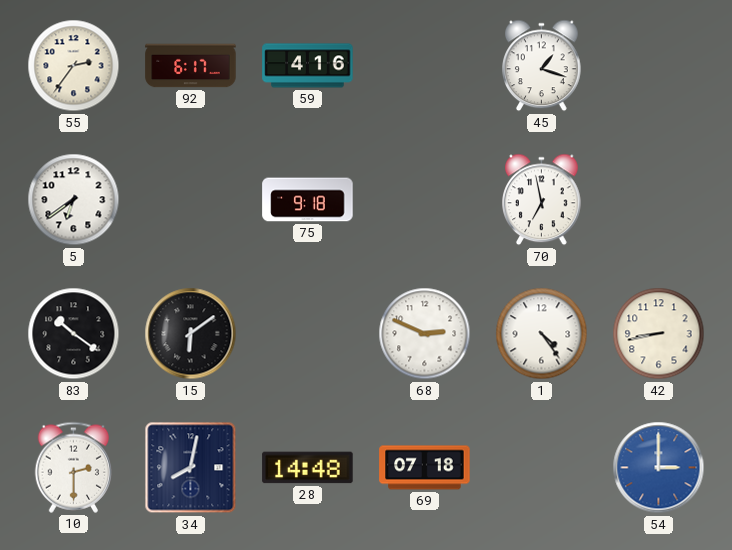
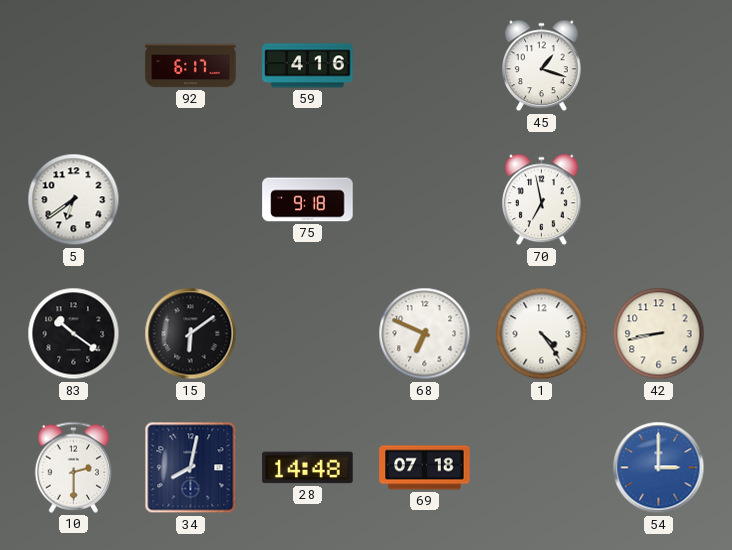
55: 2:36 -> none (74, 66)
68: 2:49 -> 6:49 (425, 334)
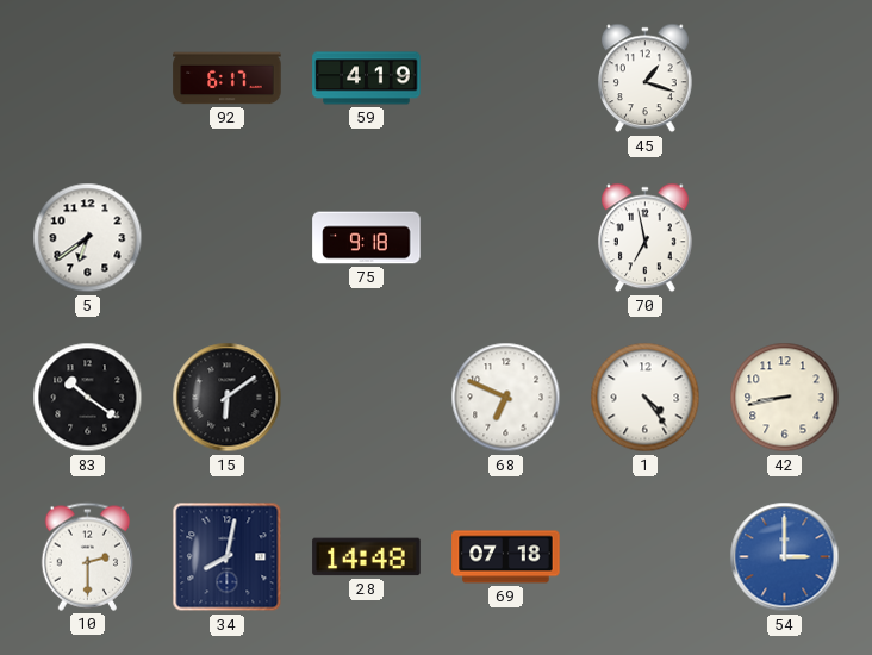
59: 4:16 -> 4:19 (367, 79)
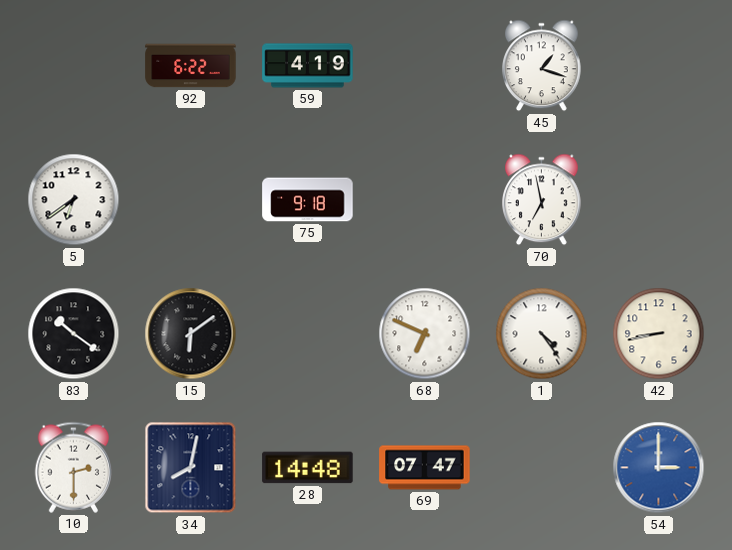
92: 6:17 -> 6:22 (191, 66)
69: 07:18 -> 07:47 (425, 468)
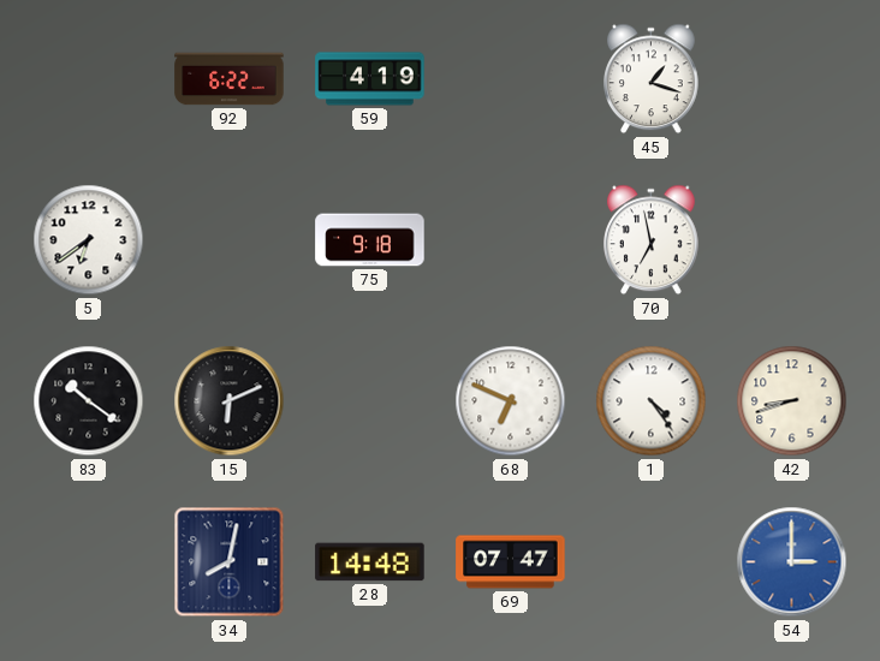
15: 6:09 -> 6:11 (230, 401)
42: 8:43 -> 8:42 (792, 401)
10: 2:30 -> none (74, 467)
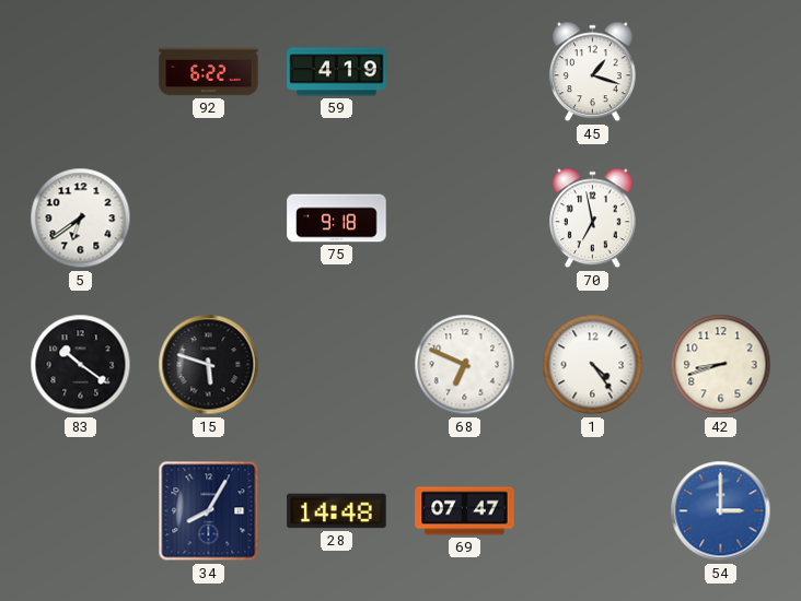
15: 6:11 -> 5:48 (209, 365)
34: 8:02 -> 8:05 (209, 511)
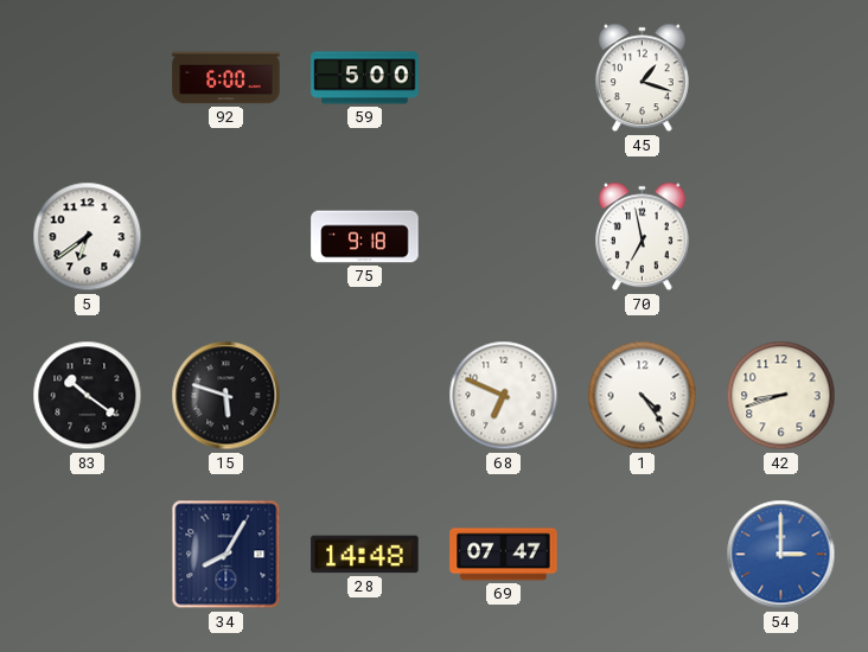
92: 6:22 -> 6:00 (226, 78)
59: 4:19 -> 5:00 (365, 78)
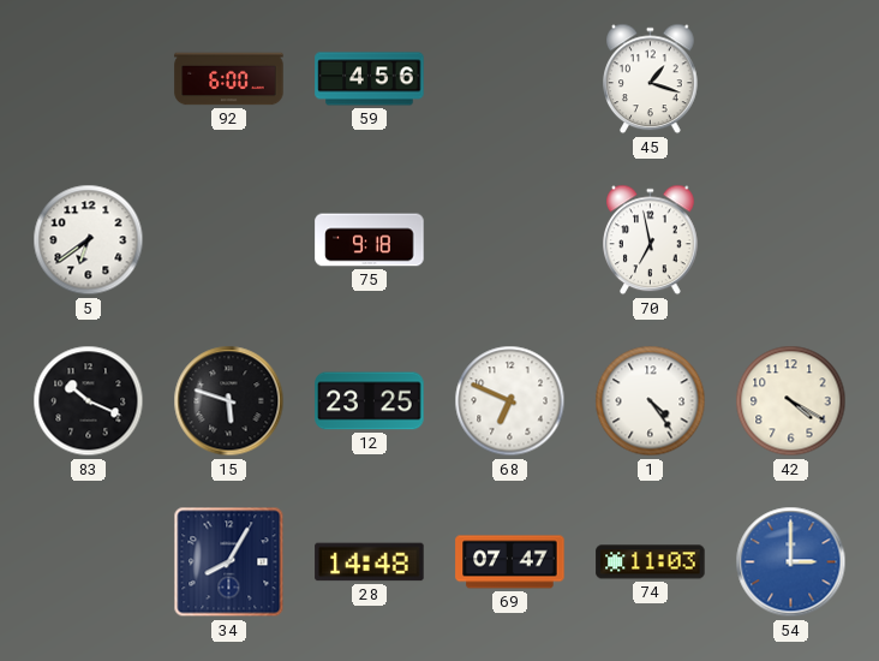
59: 5:00 -> 4:56 (370, 79)
83: 10:21 -> 10:19 (89, 401)
12: none -> 23:25 (370, 401)
42: 8:42 -> 4:20 (791, 401)
74: none -> 11:03 (651, 562)
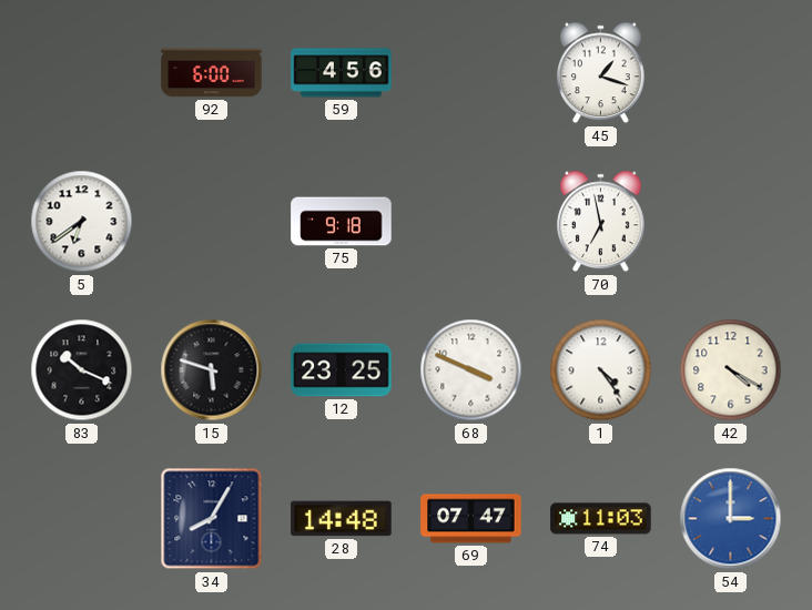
68: 6:49 -> 3:49 (471, 370)
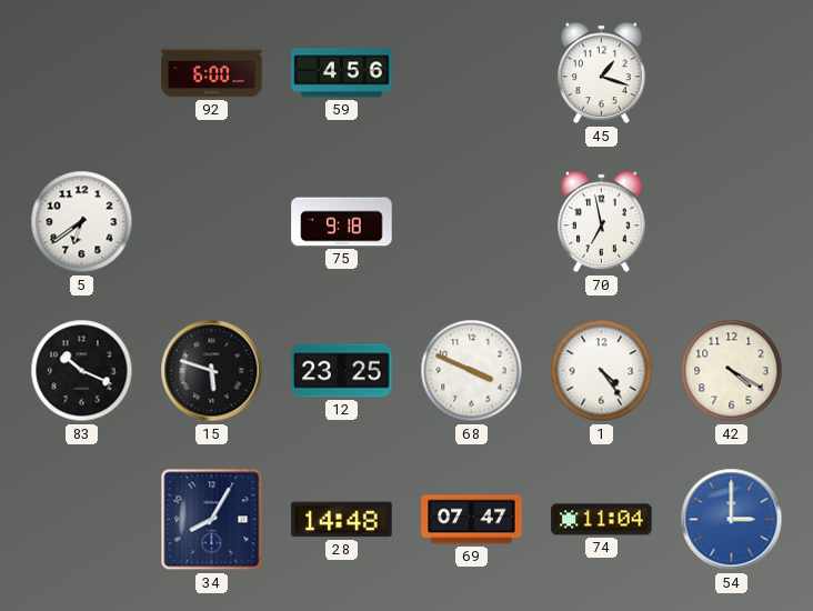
74: 11:03 -> 11:04 (602, 520)
